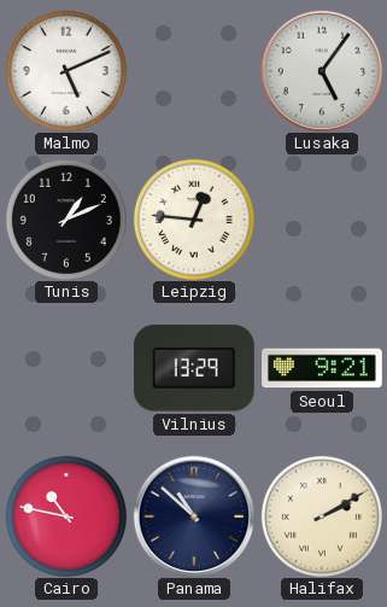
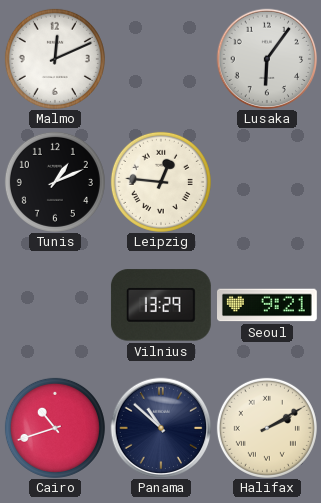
Malmo: 5:11 -> 12:11 (55, 59)
Lusaka: 5:06 -> 6:06 (267, 59)
Cairo: 10:47 -> 10:42 (55, 428)
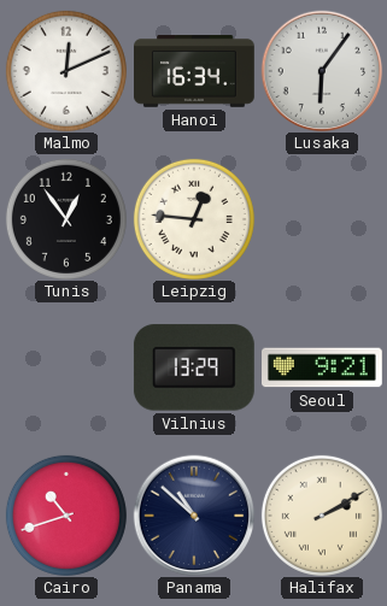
Hanoi: none -> 16:34 (195, 72)
Tunis: 1:11 -> 12:54 (66, 219)
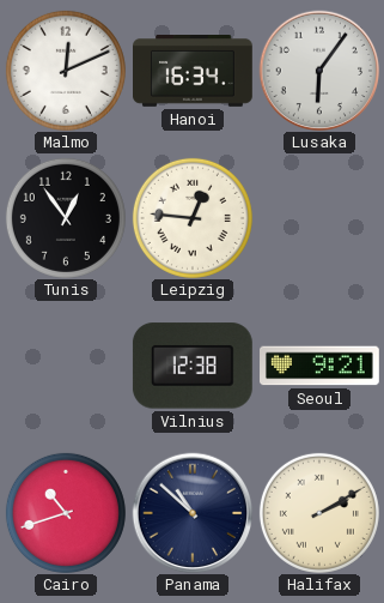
Vilnius: 13:29 -> 12:38 (193, 366)
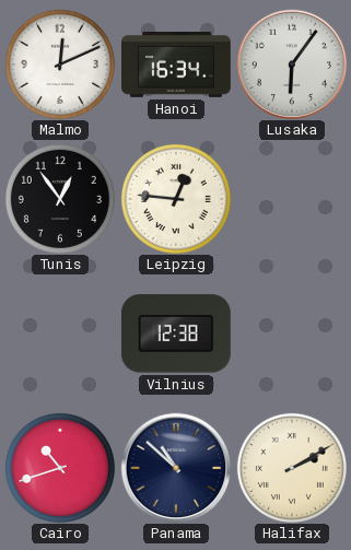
Seoul: 9:21 -> none (321, 366)
